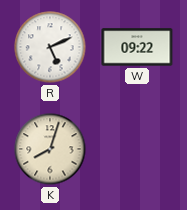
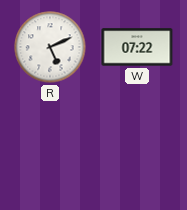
W: 09:22 -> 07:22 (137, 47)
K: 8:03 -> none (50, 149)
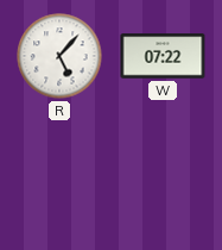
R: 5:11 -> 5:07 (59, 56)
